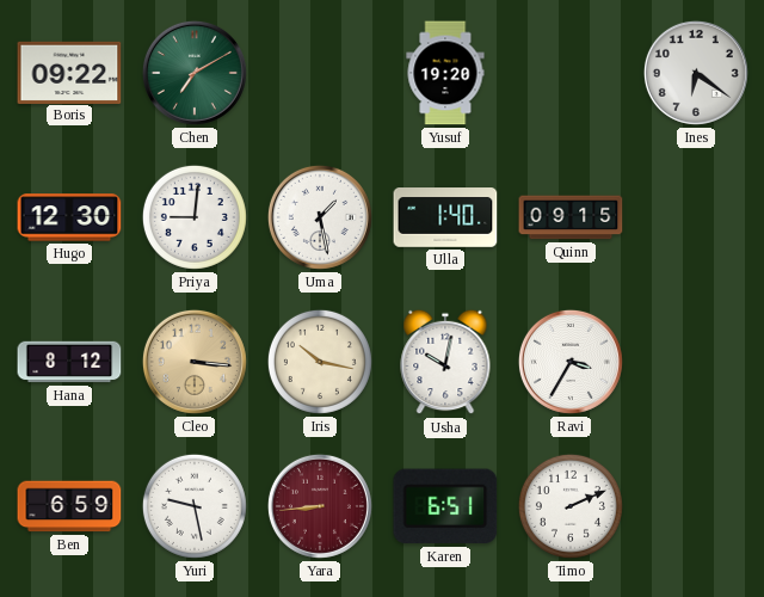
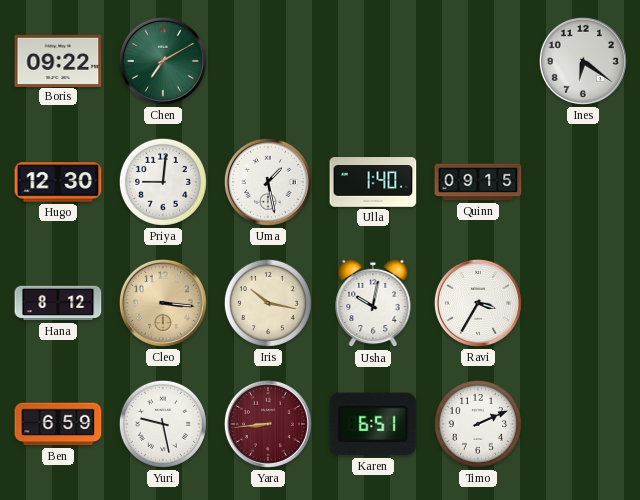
Yusuf: 19:20 -> none (445, 73)
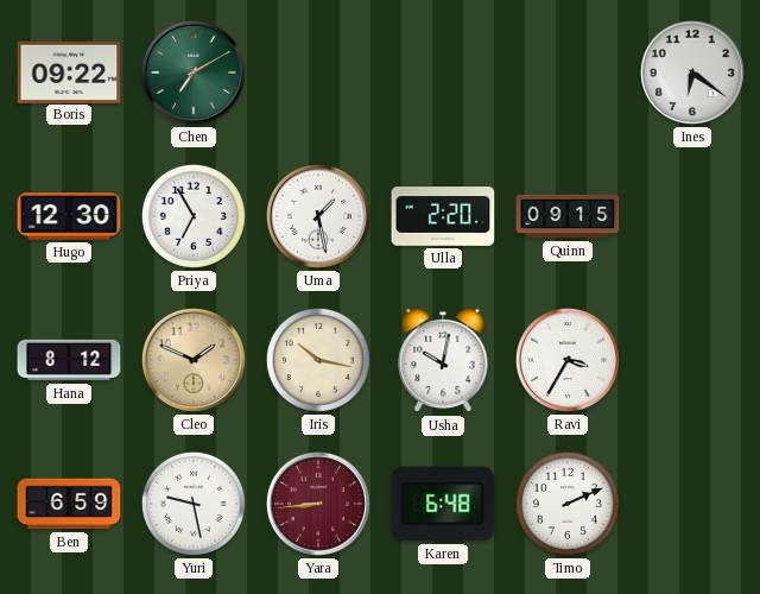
Priya: 9:01 -> 6:55 (194, 216)
Ulla: 1:40 -> 2:20 (443, 216)
Cleo: 3:16 -> 1:49 (194, 360)
Karen: 6:51 -> 6:48 (443, 504)
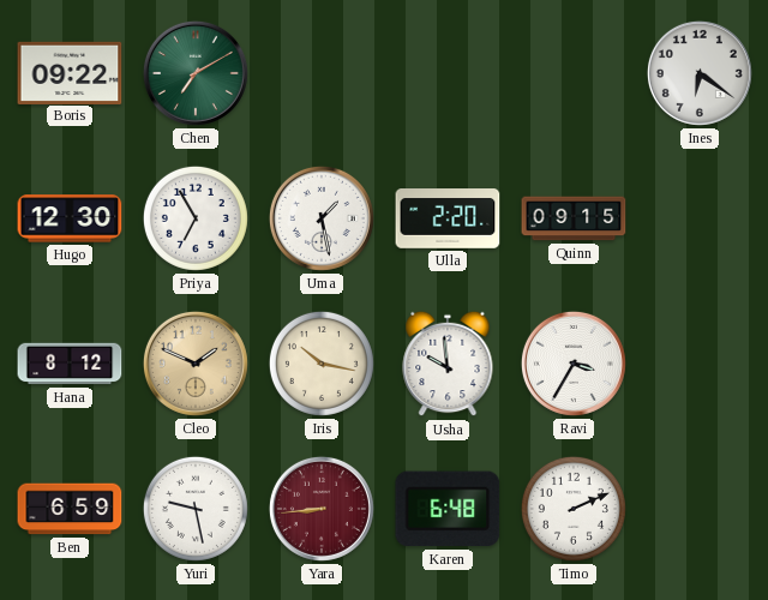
Usha: 10:02 -> 9:59 (448, 364)
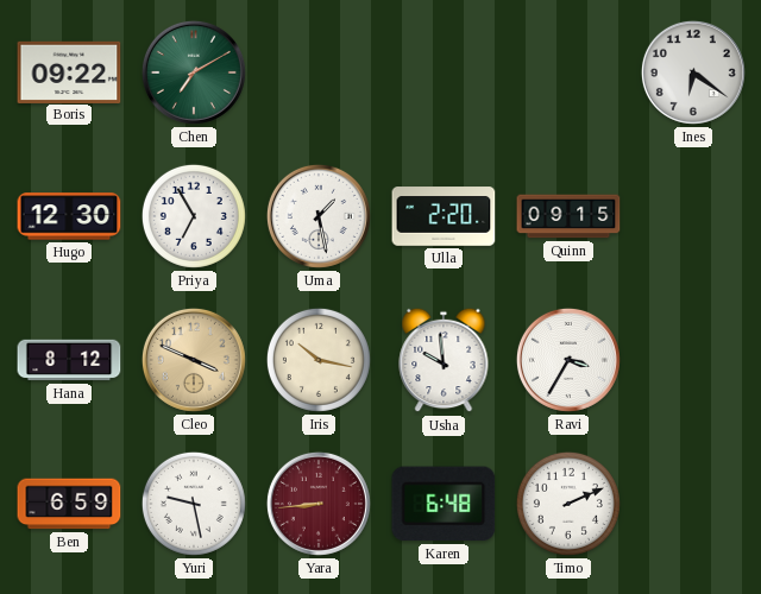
Cleo: 1:49 -> 3:49 (194, 360)
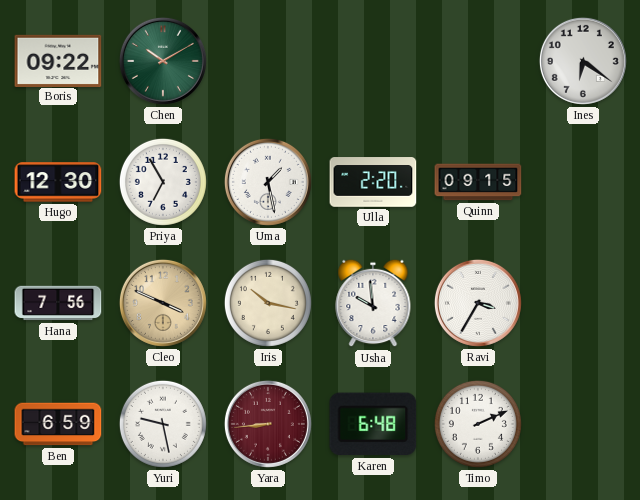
Chen: 7:10 -> 10:10 (163, 61)
Hana: 8:12 -> 7:56 (58, 303)
